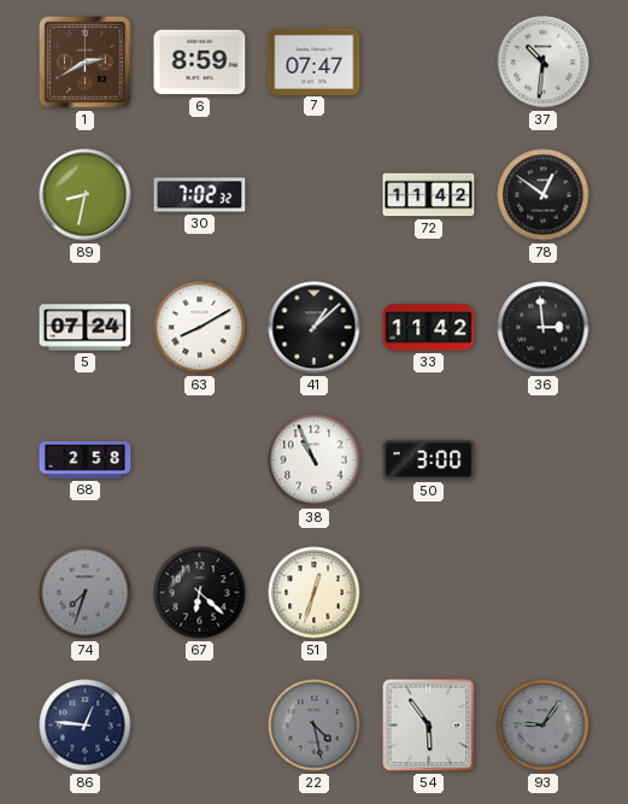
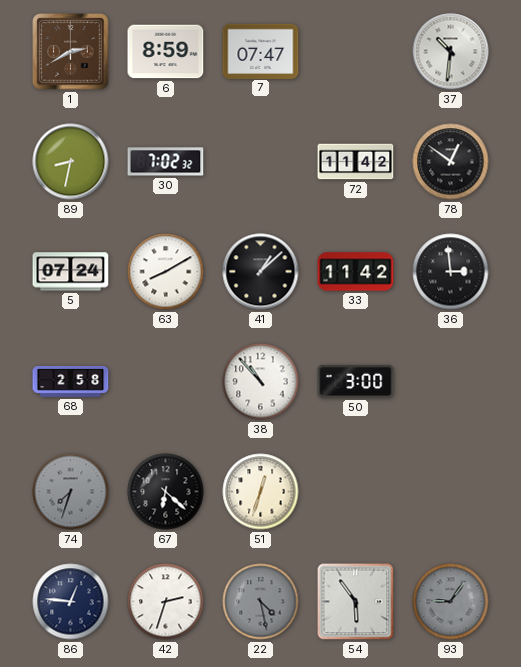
38: 10:56 -> 10:53 (261, 382)
42: none -> 2:33 (166, 602)
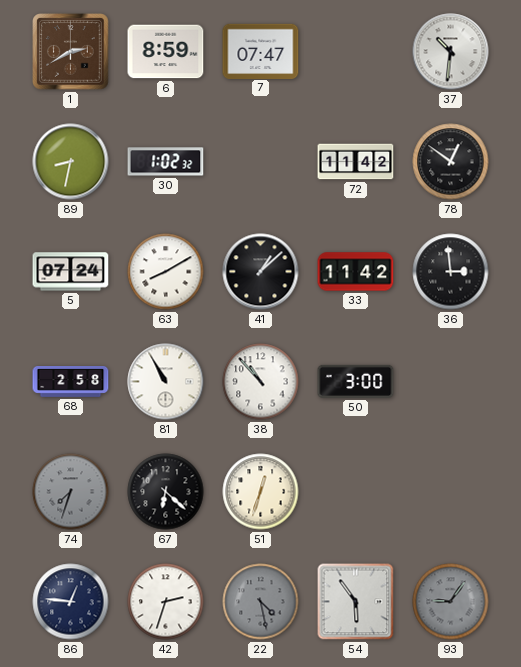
30: 7:02 -> 1:02 (166, 162)
81: none -> 10:55 (166, 382)
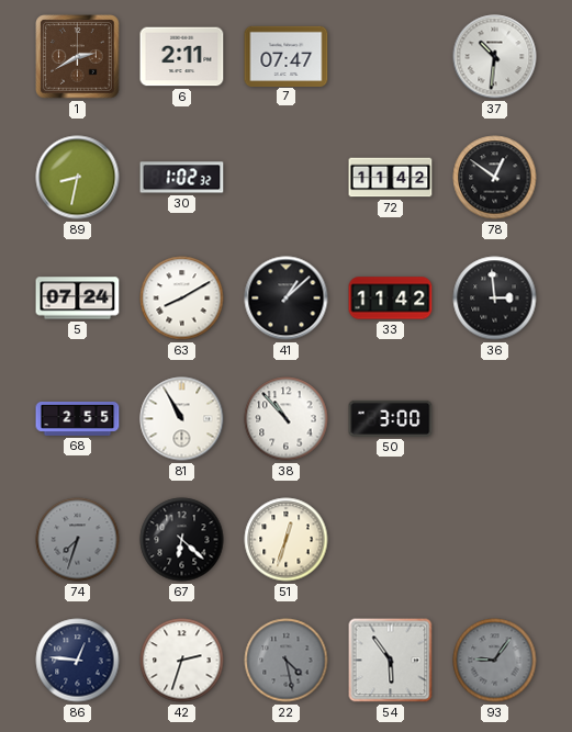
6: 8:59 -> 2:11 (182, 57)
68: 2:58 -> 2:55 (78, 419)
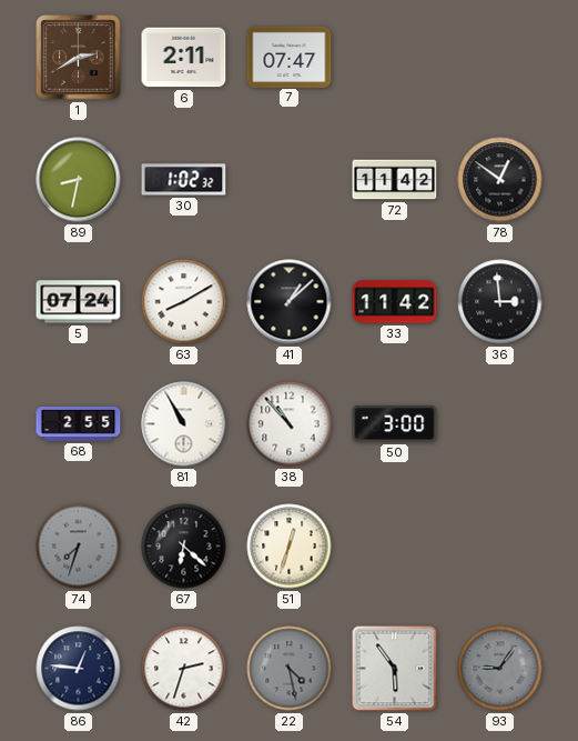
37: 10:31 -> none (495, 57)
